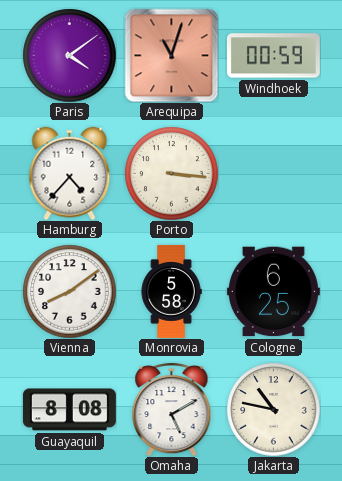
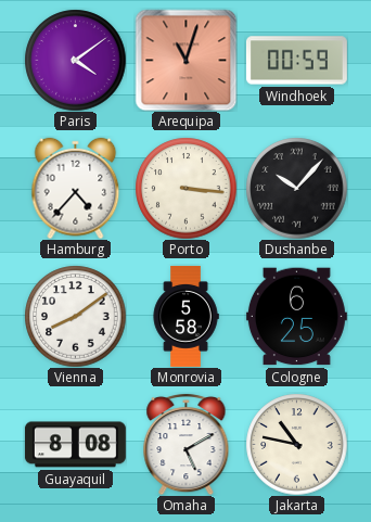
Dushanbe: none -> 10:07 (296, 188)
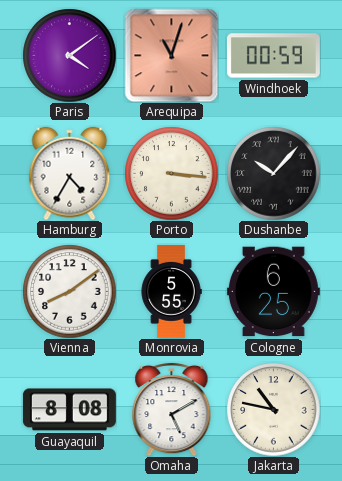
Hamburg: 4:37 -> 4:35 (70, 173)
Monrovia: 5:58 -> 5:55 (171, 291)
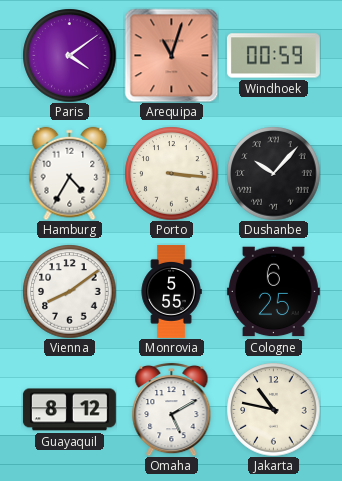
Guayaquil: 8:08 -> 8:12 (69, 410)
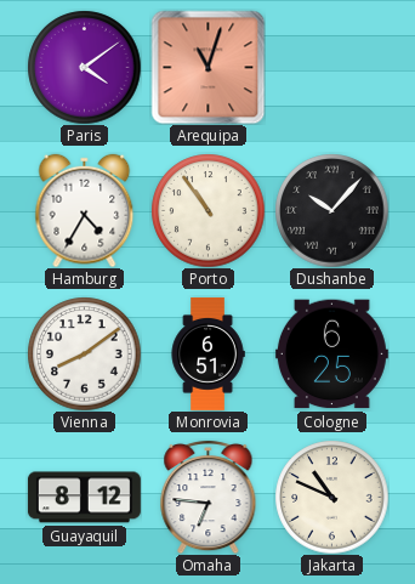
Windhoek: 00:59 -> none (273, 56)
Porto: 3:16 -> 10:54 (207, 210)
Monrovia: 5:55 -> 6:51 (207, 353)
Omaha: 5:10 -> 6:46 (209, 497)
Jakarta: 10:47 -> 10:49 (331, 497)
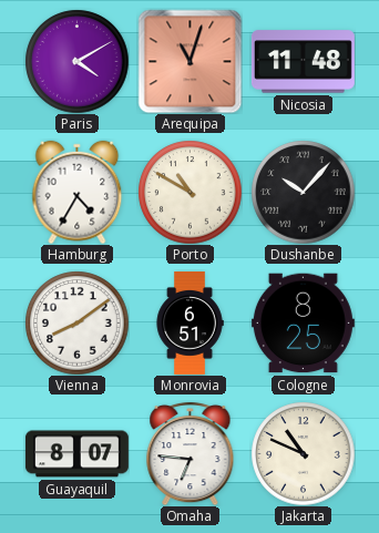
Paris: 4:09 -> 4:10 (76, 61)
Nicosia: none -> 11:48 (303, 62)
Porto: 10:54 -> 10:50 (189, 192)
Cologne: 6:25 -> 8:25 (303, 324)
Guayaquil: 8:12 -> 8:07 (76, 454)
